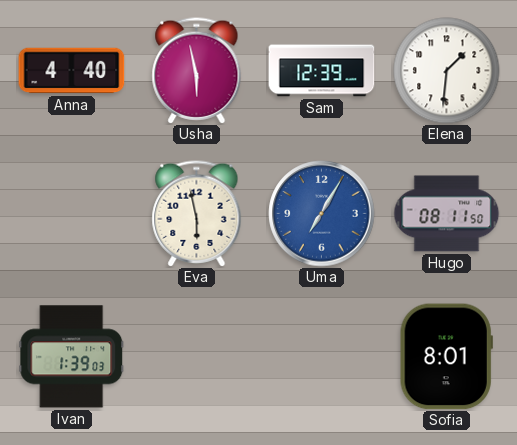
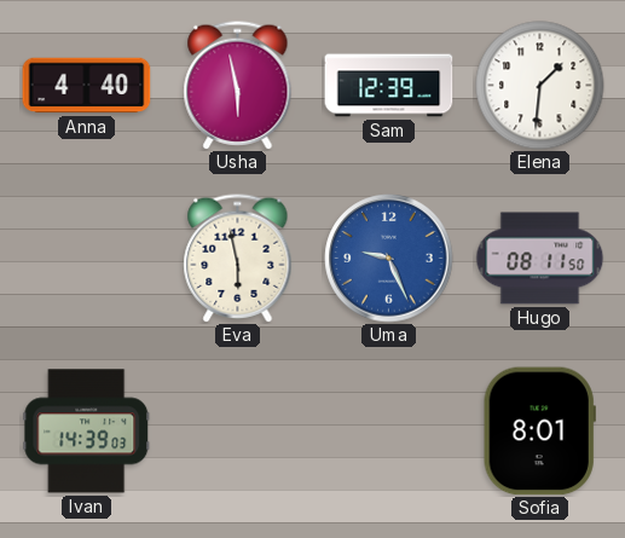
Uma: 7:05 -> 9:26 (389, 259)
Ivan: 1:39 -> 14:39 (87, 432)
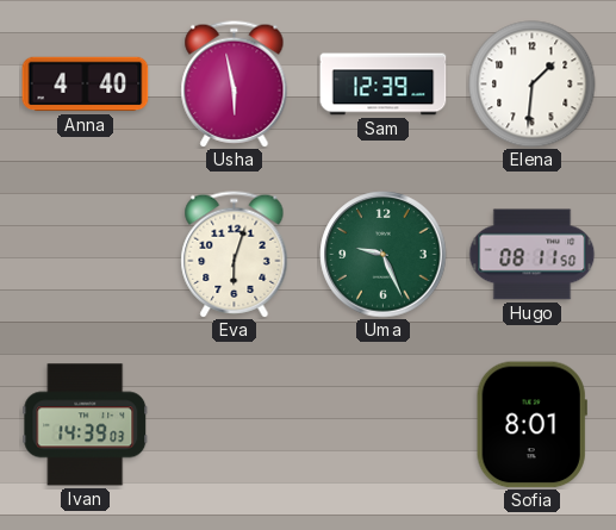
Eva: 5:58 -> 6:03 (235, 255)
Uma dial: blue -> green (384, 255)
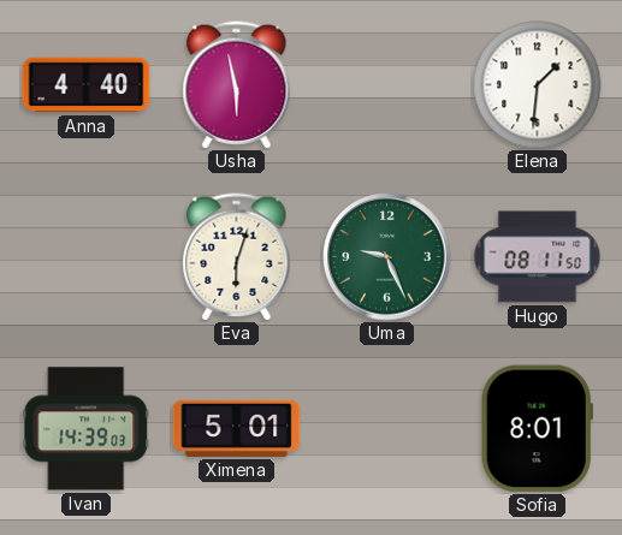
Sam: 12:39 -> none (384, 85)
Ximena: none -> 5:01 (237, 428)
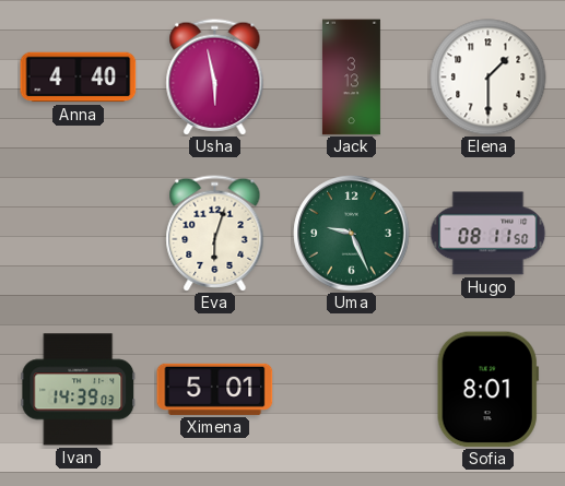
Jack: none -> 3:13 (351, 78)
Elena: 1:31 -> 1:30 (489, 78)
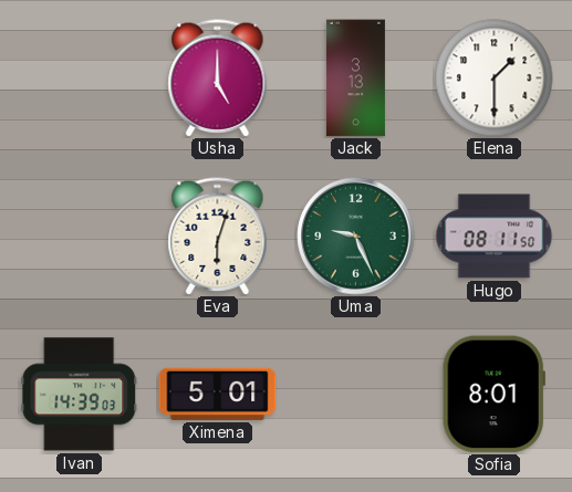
Anna: 4:40 -> none (79, 78)
Usha: 5:58 -> 5:00 (218, 78)
